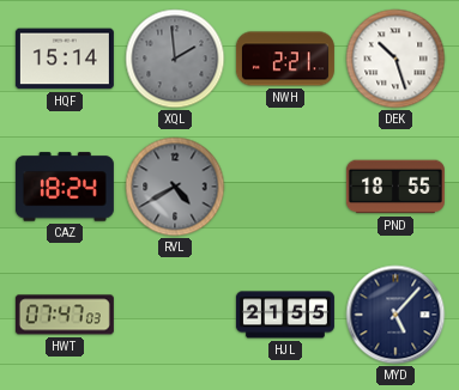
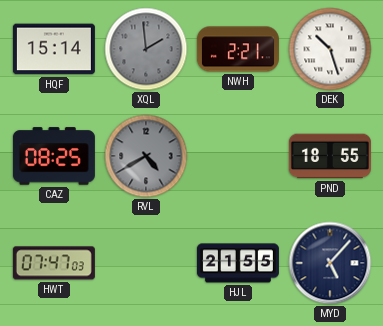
CAZ: 18:24 -> 08:25 (54, 156)
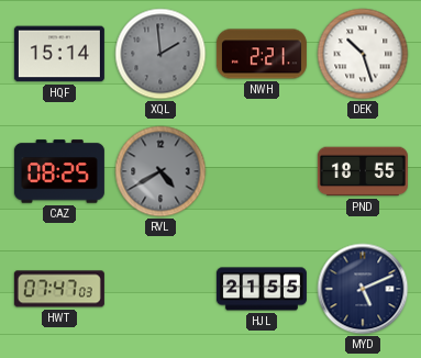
MYD: 5:07 -> 5:11 (363, 289)
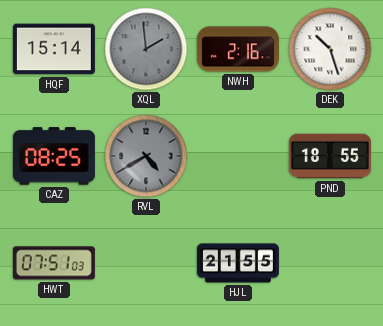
NWH: 2:21 -> 2:16 (238, 49)
HWT: 07:47 -> 07:51 (54, 263)
MYD: 5:11 -> none (363, 289)
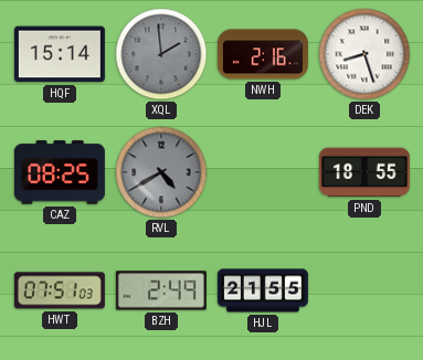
DEK: 10:27 -> 8:27 (364, 54)
BZH: none -> 2:49 (161, 290)
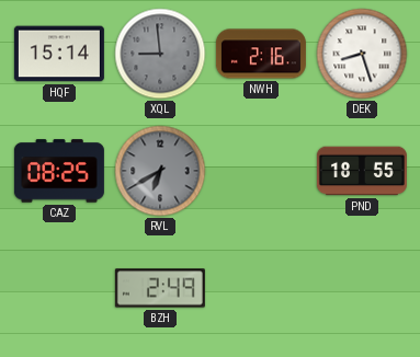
XQL: 1:59 -> 8:59 (160, 54)
RVL: 4:40 -> 6:40 (160, 171)
HWT: 07:51 -> none (60, 290)
HJL: 21:55 -> none (263, 290)
